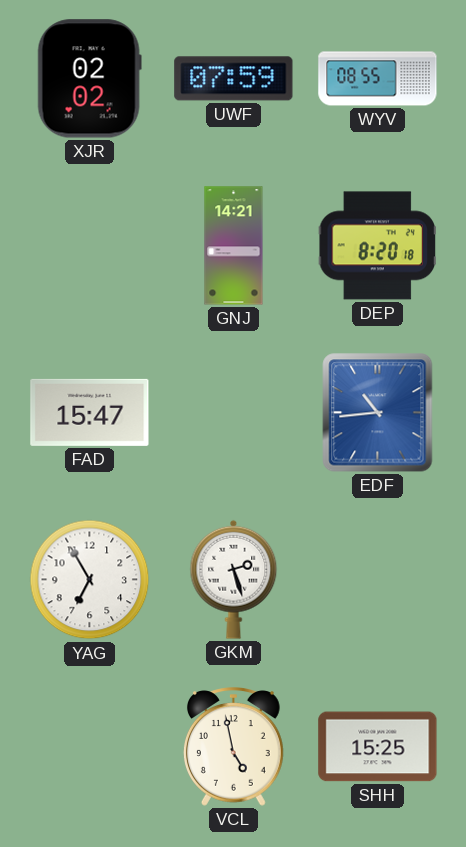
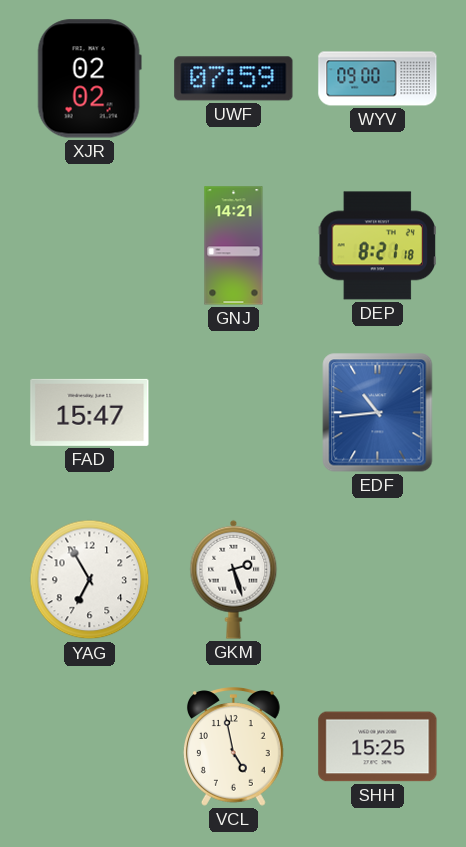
WYV: 08:55 -> 09:00 (378, 79)
DEP: 8:20 -> 8:21 (377, 246)
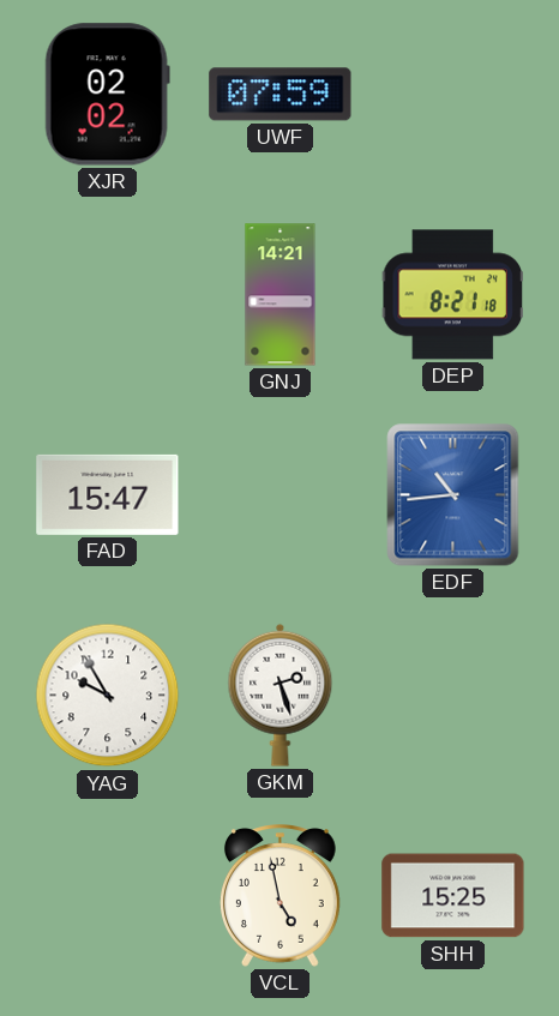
WYV: 09:00 -> none (378, 79)
YAG: 6:55 -> 9:55 (108, 696)
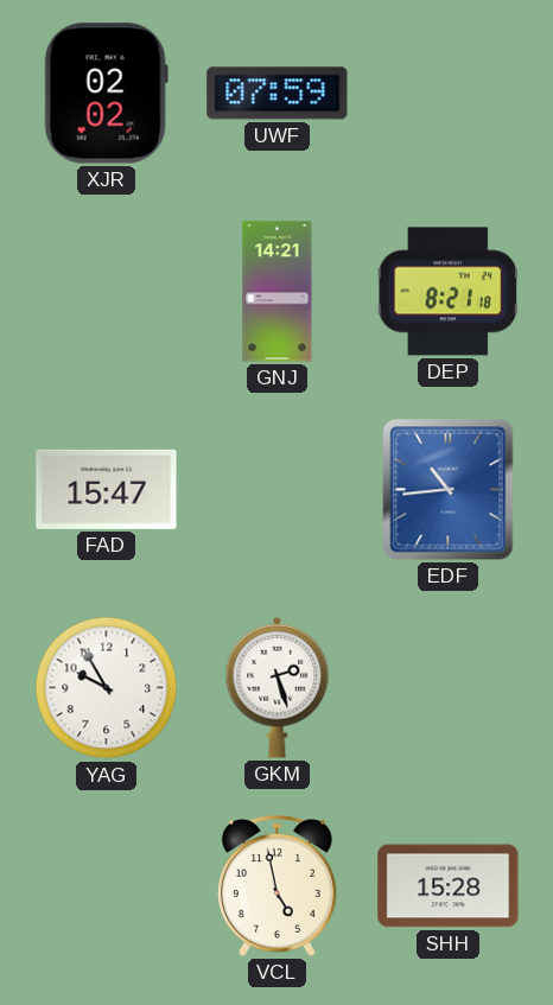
SHH: 15:25 -> 15:28 (449, 886)
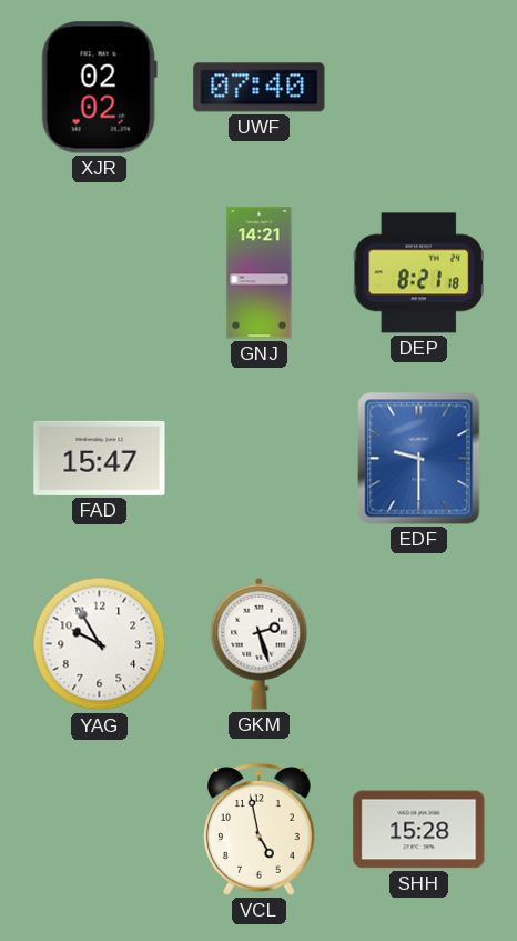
UWF: 07:59 -> 07:40 (260, 88)
EDF: 10:44 -> 9:30 (419, 459)
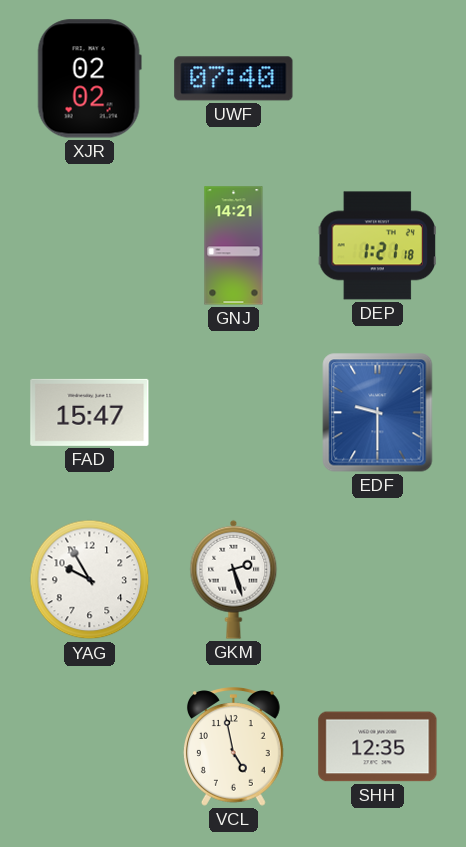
DEP: 8:21 -> 1:21 (377, 246)
SHH: 15:28 -> 12:35 (378, 747)
